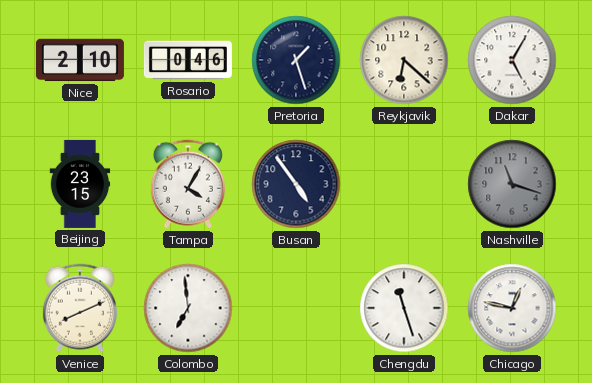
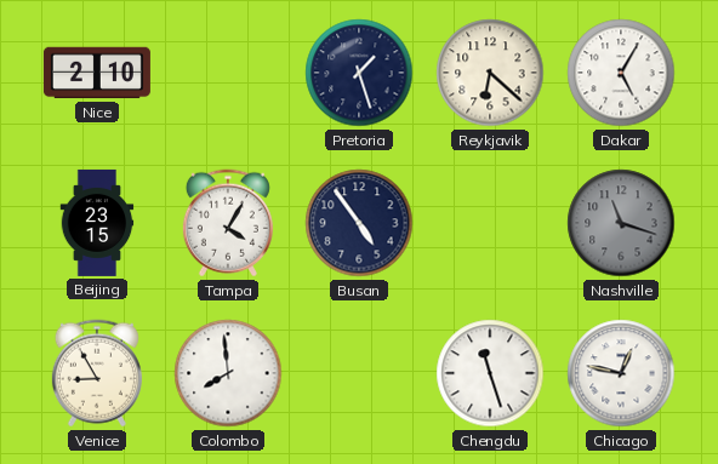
Rosario: 0:46 -> none (188, 60)
Venice: 8:11 -> 8:55 (97, 373)
Colombo: 6:59 -> 7:59 (228, 373)
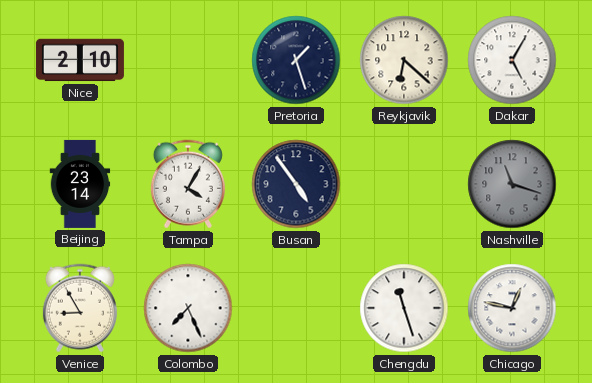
Beijing: 23:15 -> 23:14 (80, 184)
Colombo: 7:59 -> 7:26 (188, 308)
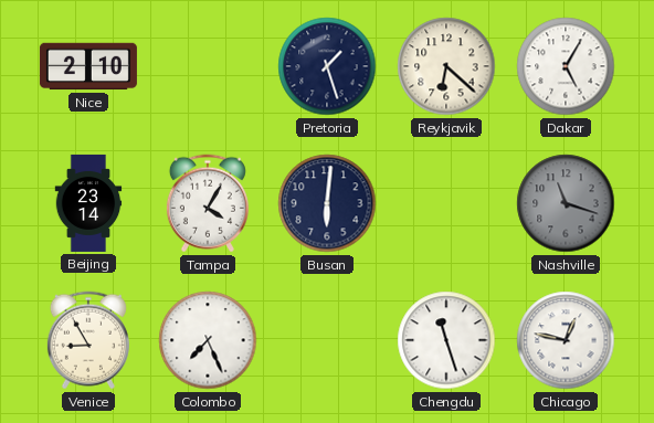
Busan: 4:54 -> 6:01 (327, 203)
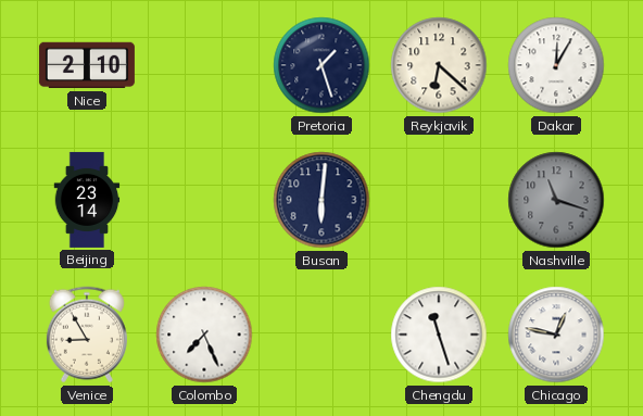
Dakar: 5:05 -> 12:05 (556, 65)
Tampa: 4:05 -> none (208, 203)
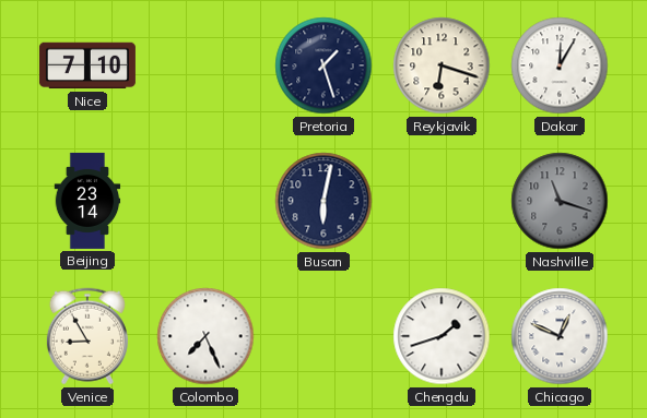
Nice: 2:10 -> 7:10 (87, 65)
Reykjavik: 6:22 -> 6:18 (442, 65)
Busan: 6:01 -> 6:02 (323, 201)
Chengdu: 11:27 -> 1:42 (442, 336)
Chicago: 12:47 -> 12:49 (560, 336)
